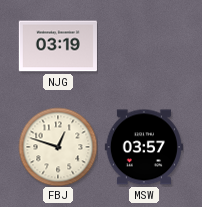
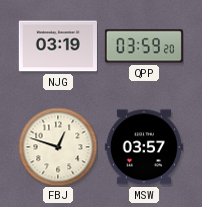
QPP: none -> 03:59 (144, 46)
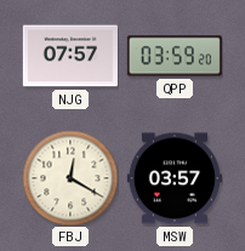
NJG: 03:19 -> 07:57 (70, 56)
FBJ: 12:48 -> 12:20 (70, 178)
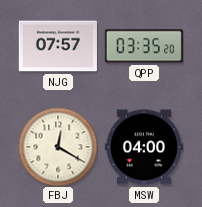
QPP: 03:59 -> 03:35 (144, 46)
MSW: 03:57 -> 04:00 (144, 147)
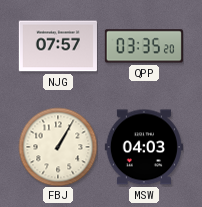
FBJ: 12:20 -> 1:05 (58, 147)
MSW: 04:00 -> 04:03 (144, 147)
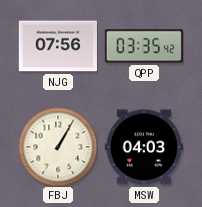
NJG: 07:57 -> 07:56 (58, 46)
QPP: 03:35:20 -> 03:35:42 (144, 46)
